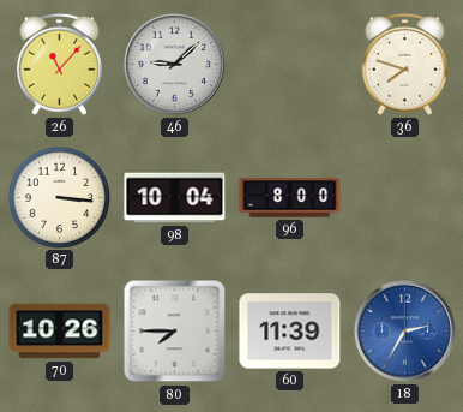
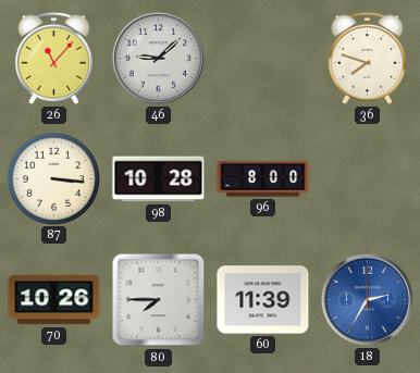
98: 10:04 -> 10:28 (159, 179)
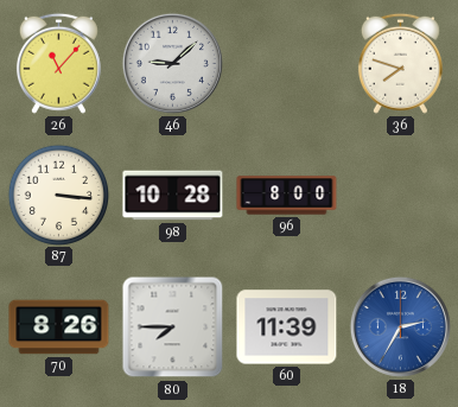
70: 10:26 -> 8:26 (59, 327)
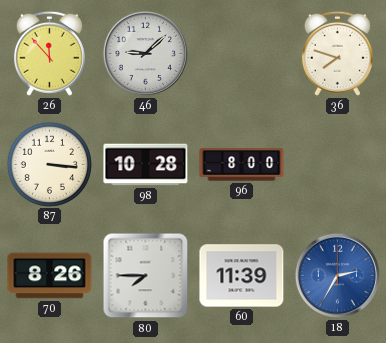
26: 11:07 -> 11:53 (49, 53)
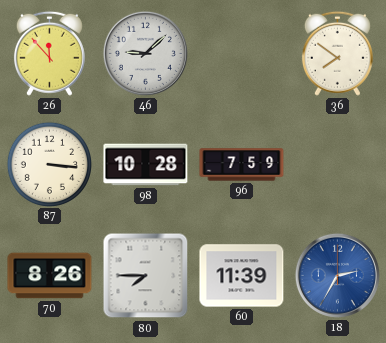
36: 7:48 -> 7:51 (337, 53)
96: 8:00 -> 7:59 (242, 165)
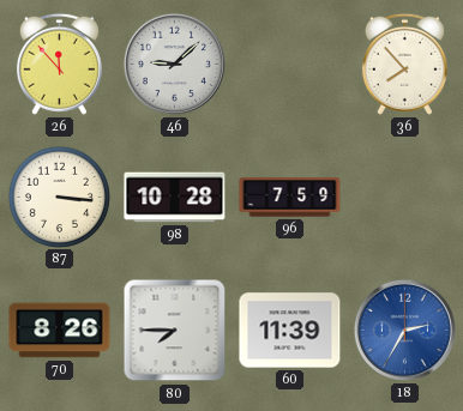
36: 7:51 -> 7:53 (404, 64)
